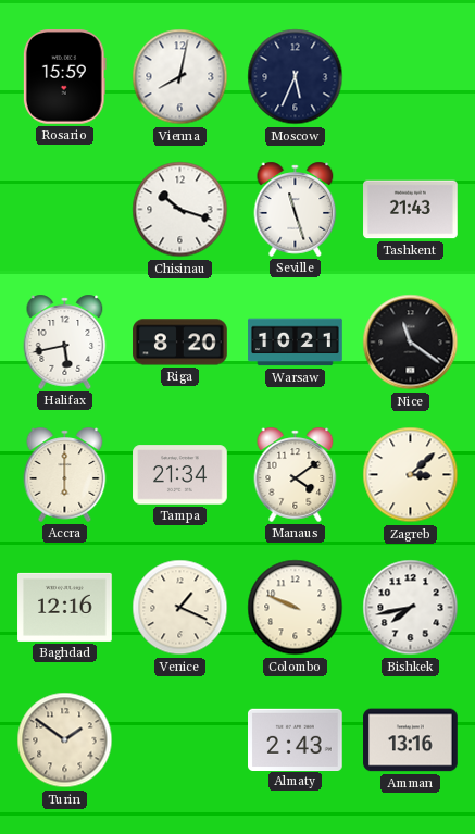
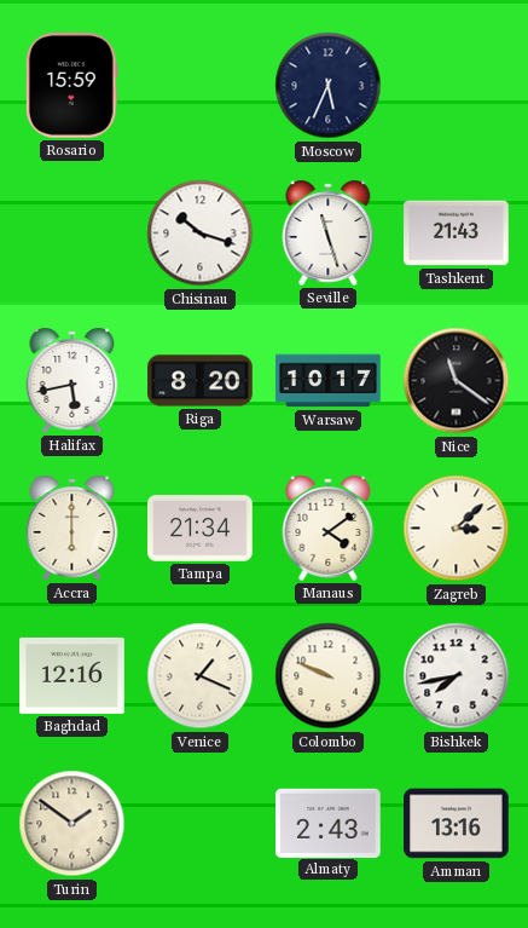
Vienna: 8:02 -> none (180, 77)
Warsaw: 10:21 -> 10:17 (329, 381)
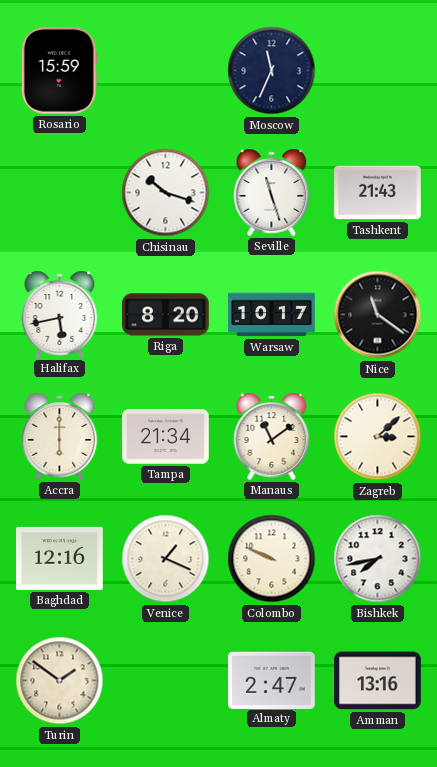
Moscow: 5:34 -> 11:34 (272, 71)
Manaus: 4:09 -> 11:09 (272, 436)
Almaty: 2:43 -> 2:47 (272, 680)
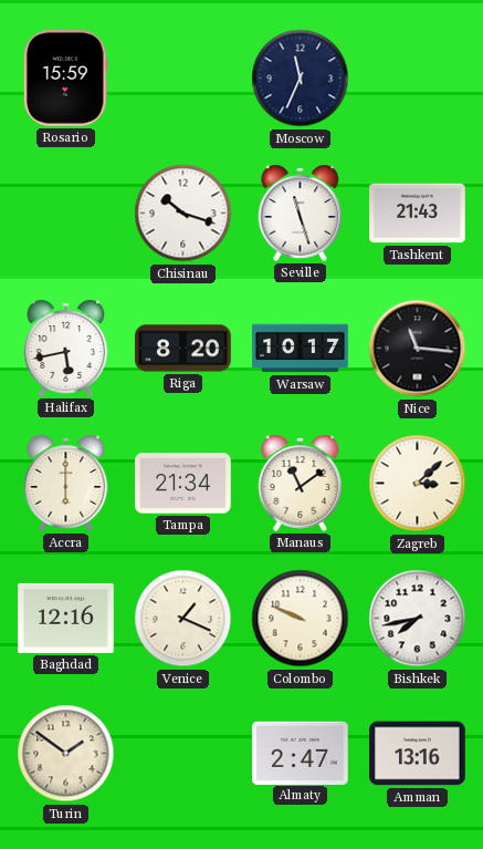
Nice: 11:21 -> 11:16 (418, 349)
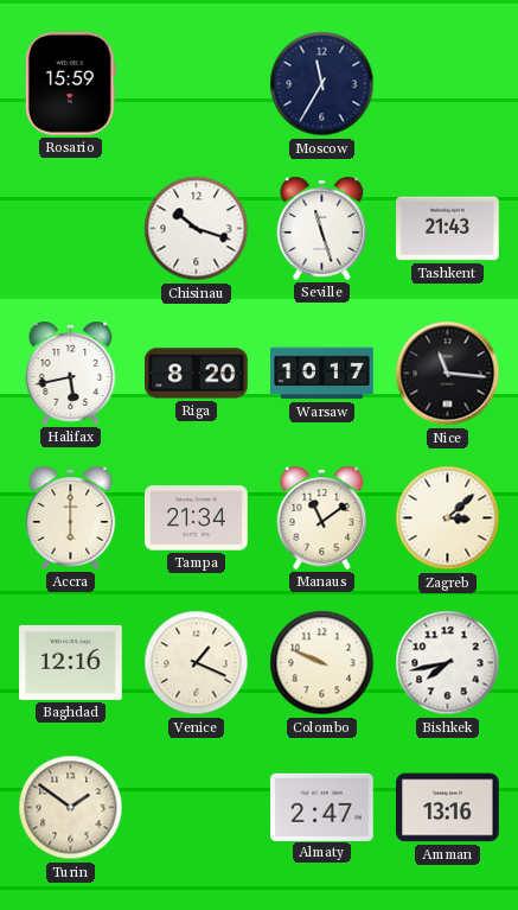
Moscow: 11:34 -> 11:35 (322, 84)
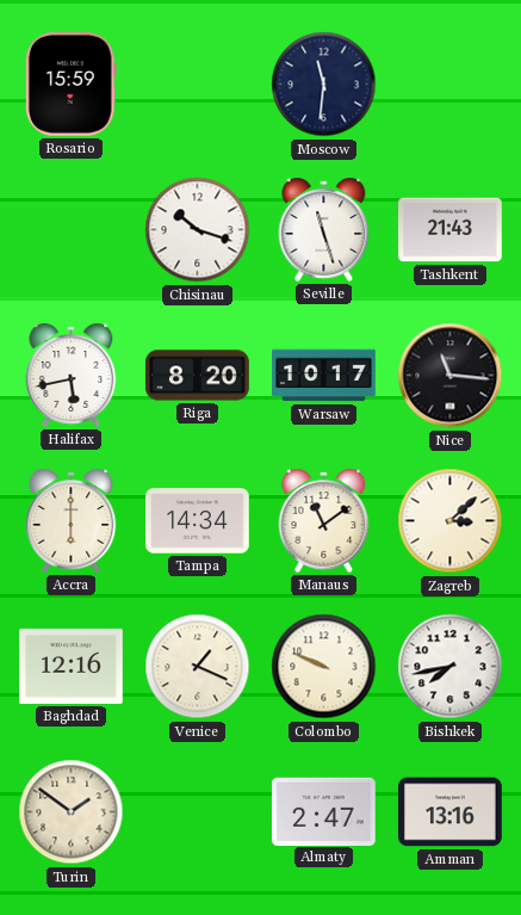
Moscow: 11:35 -> 11:31 (324, 85)
Tampa: 21:34 -> 14:34 (198, 521)
